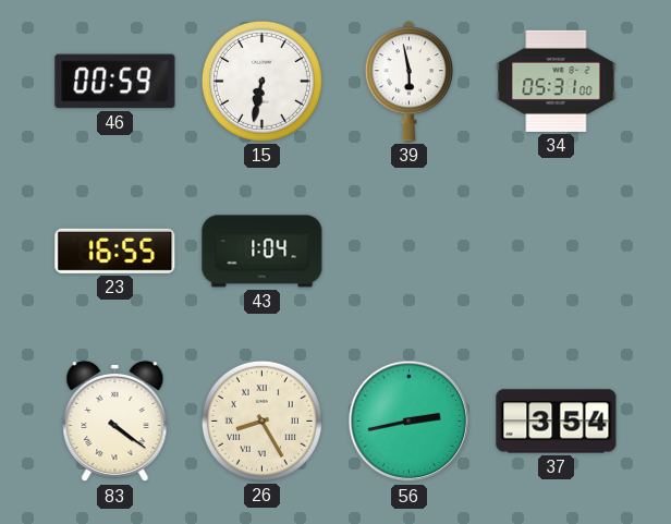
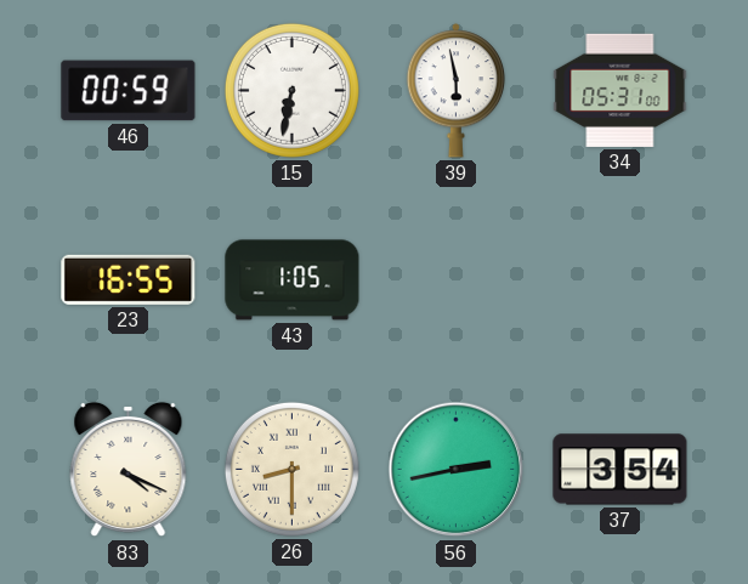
43: 1:04 -> 1:05 (293, 280)
83: 4:21 -> 4:19 (129, 470)
26: 8:25 -> 8:30 (291, 469)
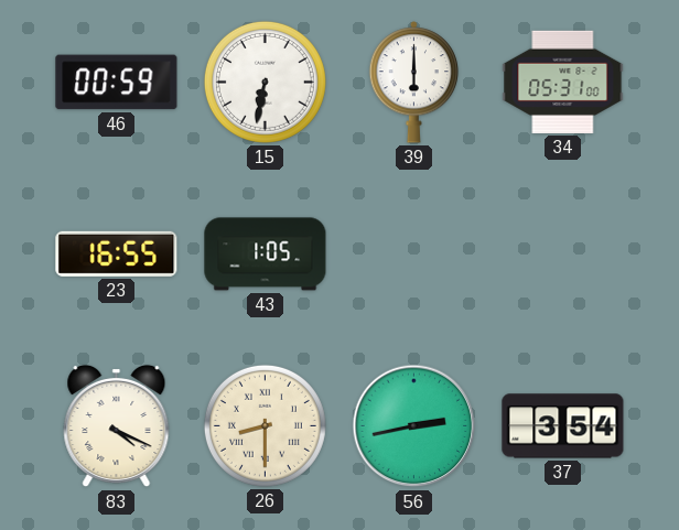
39: 5:58 -> 6:00 (414, 83)
